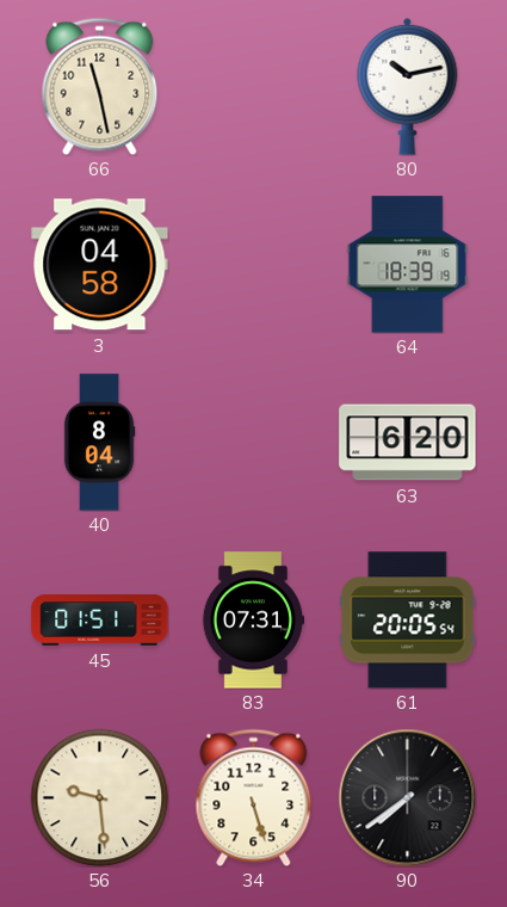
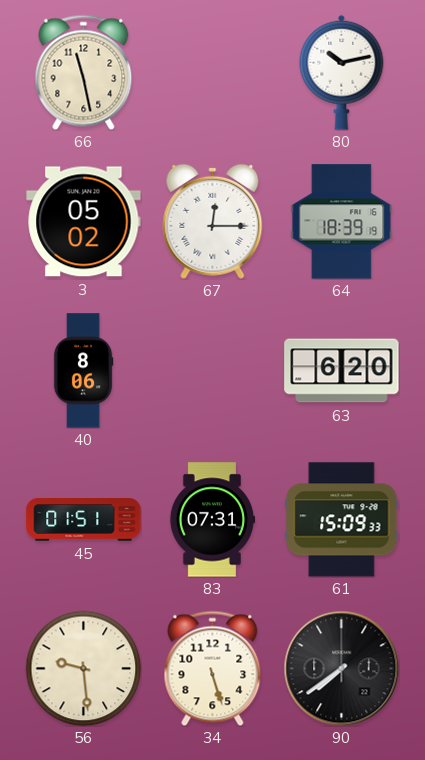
3: 04:58 -> 05:02 (84, 222)
67: none -> 12:15 (213, 221)
40: 8:04 -> 8:06 (83, 371)
61: 20:05 -> 15:09 (342, 520)
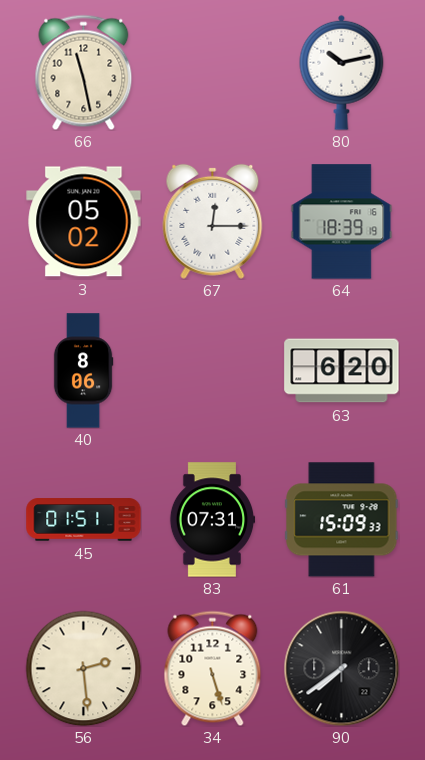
56: 9:29 -> 2:29 (83, 668)
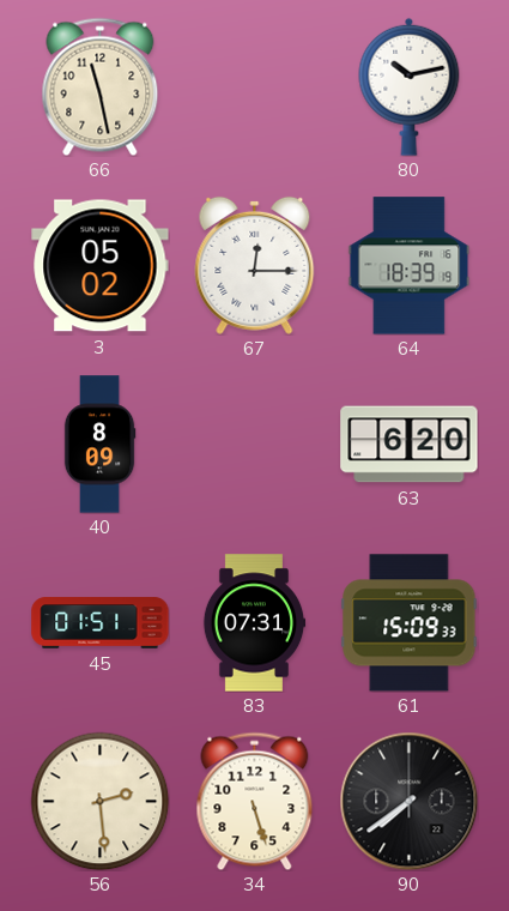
40: 8:06 -> 8:09 (99, 445)
